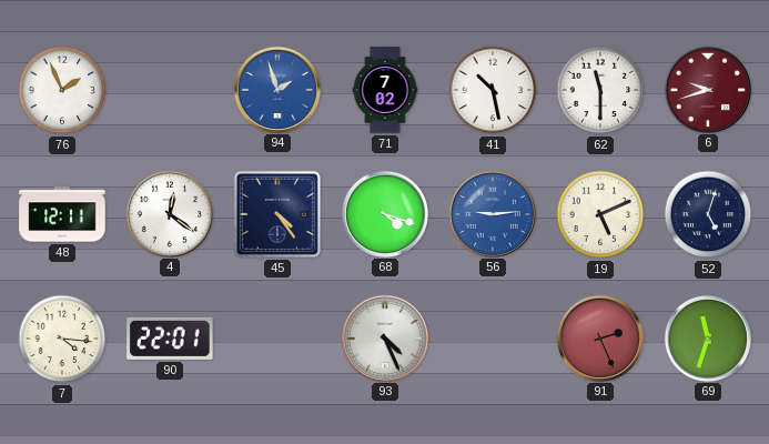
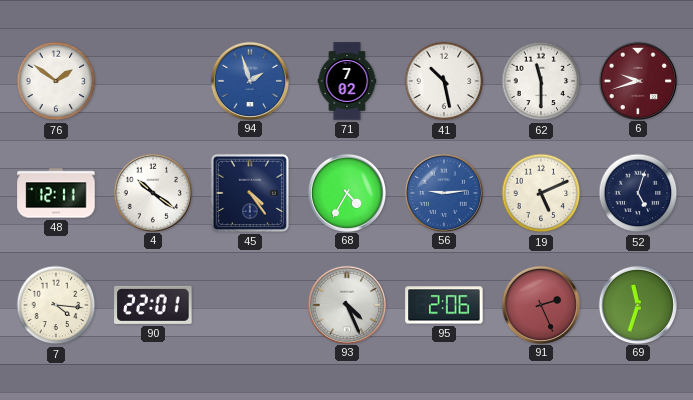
76: 1:56 -> 1:51 (56, 81)
4: 12:21 -> 10:21 (152, 192)
68: 4:18 -> 4:35 (346, 192)
95: none -> 2:06 (444, 305)
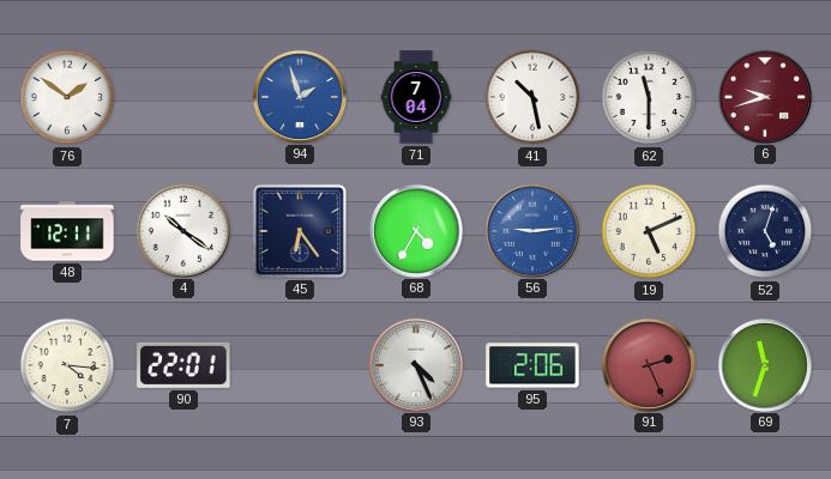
71: 7:02 -> 7:04 (416, 97)
45: 4:24 -> 6:24 (300, 231)
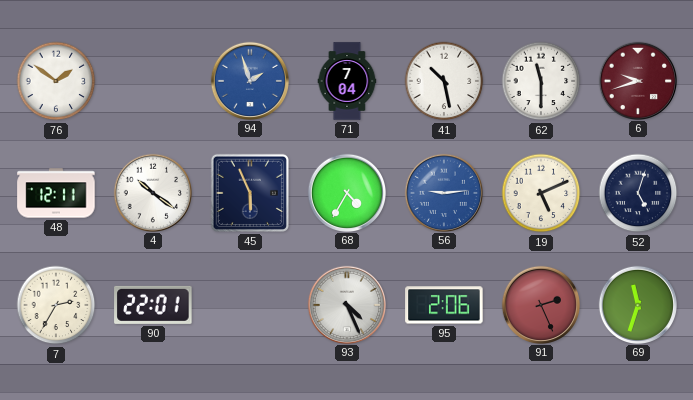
45: 6:24 -> 5:56 (250, 193)
7: 4:16 -> 2:35 (56, 305)
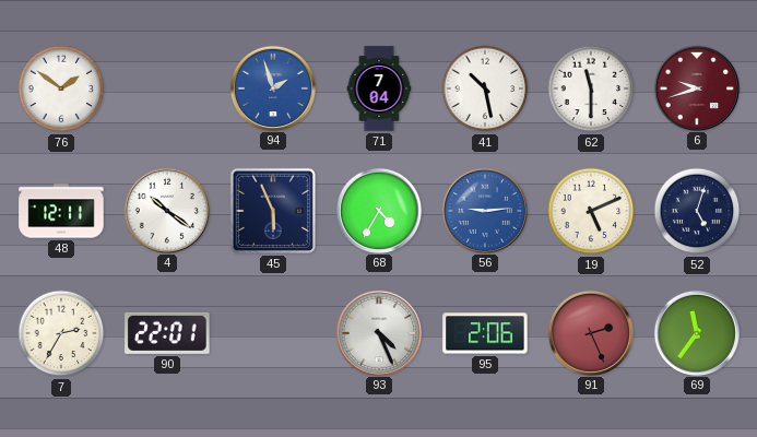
69: 11:33 -> 11:36 (696, 332)
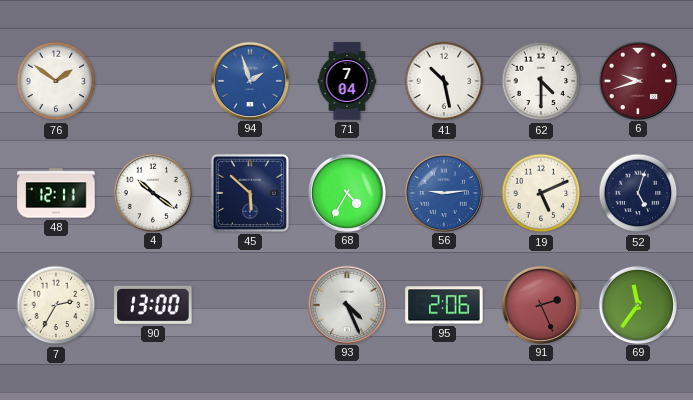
62: 11:30 -> 4:30 (541, 81)
45: 5:56 -> 5:52 (250, 193)
90: 22:01 -> 13:00 (153, 305)
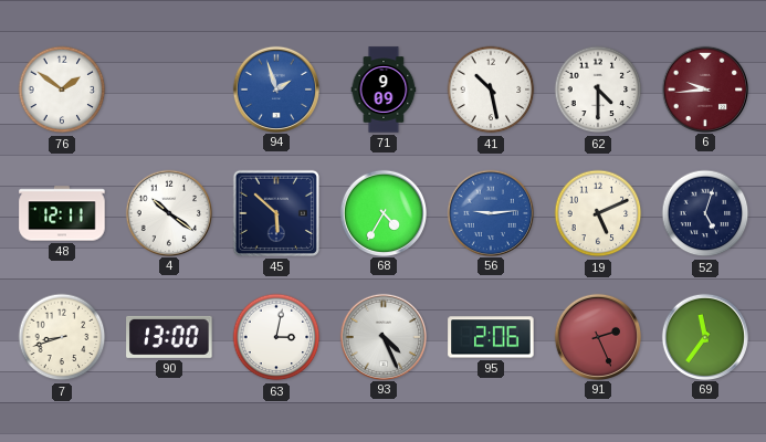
71: 7:04 -> 9:09 (384, 90)
6: 9:42 -> 9:44 (704, 88)
7: 2:35 -> 8:42 (62, 337)
63: none -> 3:02 (276, 337)
